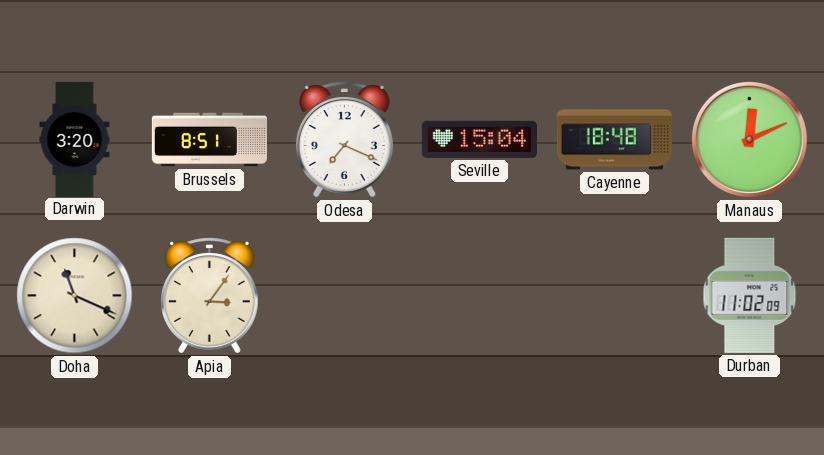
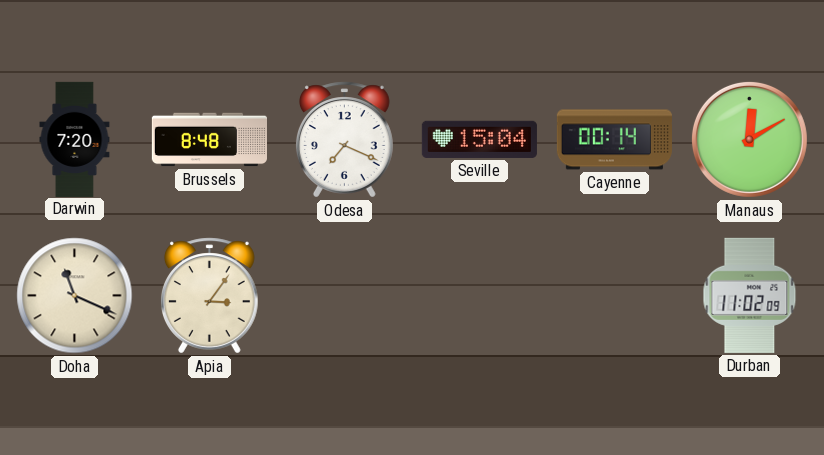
Darwin: 3:20 -> 7:20 (75, 139)
Brussels: 8:51 -> 8:48 (209, 140)
Cayenne: 18:48 -> 00:14 (614, 140)
Manaus: 12:11 -> 12:10 (749, 139)
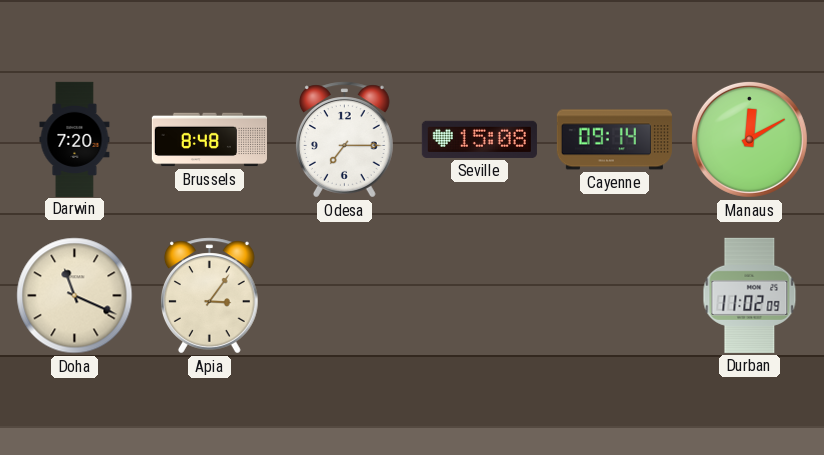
Odesa: 7:19 -> 7:15 (344, 140)
Seville: 15:04 -> 15:08 (479, 139)
Cayenne: 00:14 -> 09:14 (614, 140)
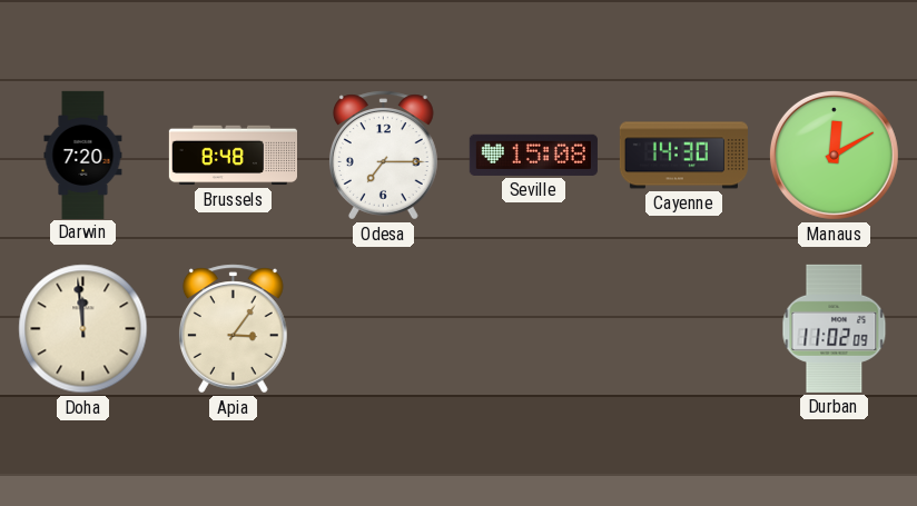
Cayenne: 09:14 -> 14:30 (683, 156)
Doha: 11:19 -> 11:59 (83, 329)
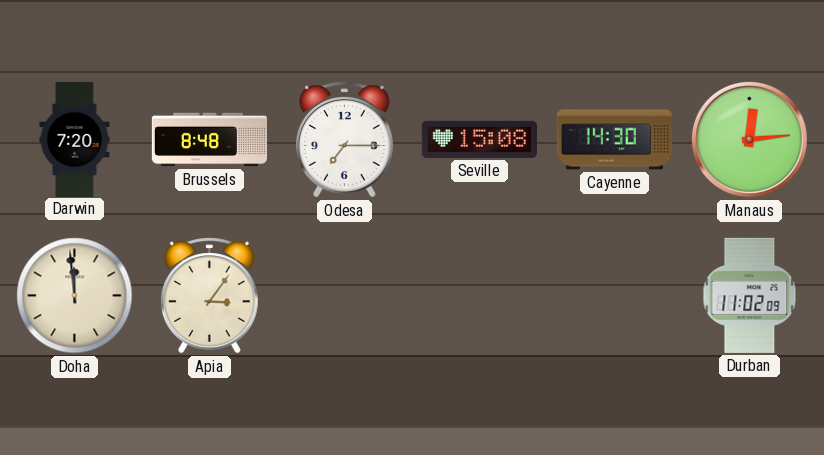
Manaus: 12:10 -> 12:14 (749, 139)
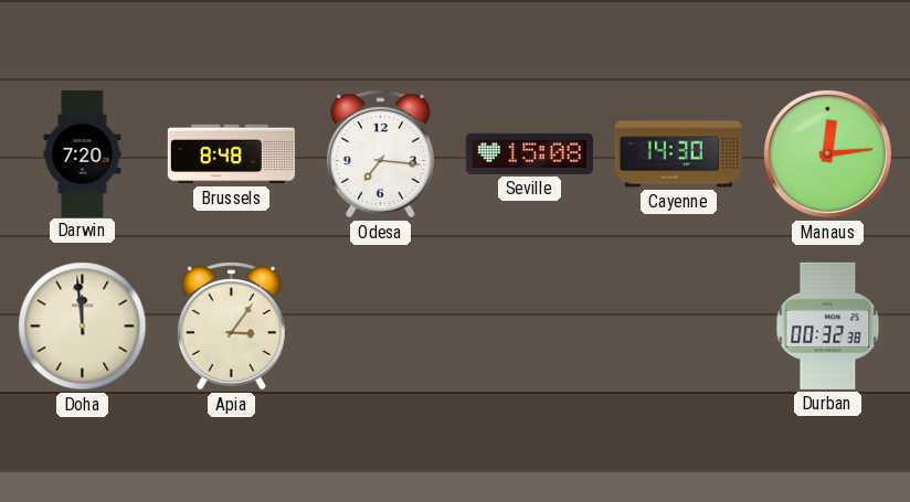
Odesa: 7:15 -> 7:16 (380, 154)
Durban: 11:02 -> 00:32 (828, 325)
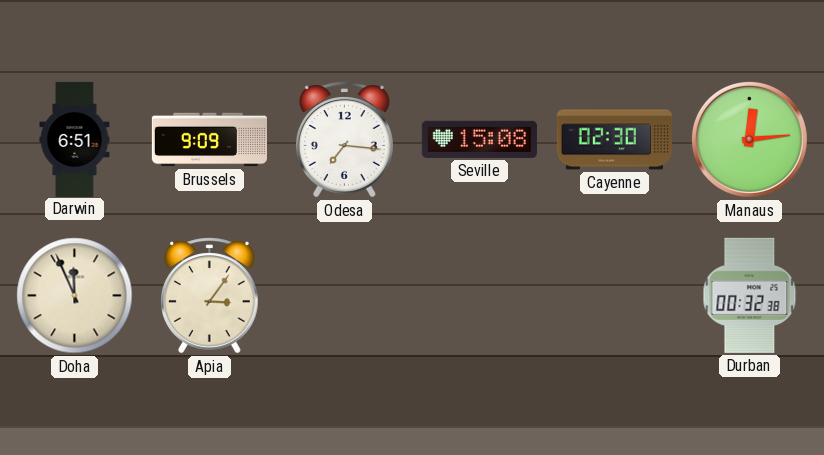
Darwin: 7:20 -> 6:51 (75, 139)
Brussels: 8:48 -> 9:09 (209, 140)
Cayenne: 14:30 -> 02:30 (614, 140)
Doha: 11:59 -> 11:56 (75, 296)
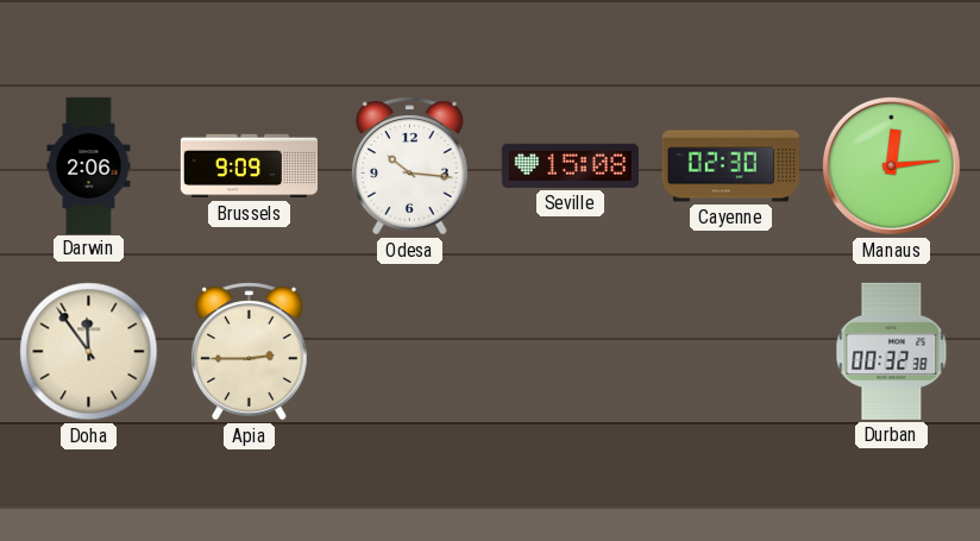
Darwin: 6:51 -> 2:06 (89, 165)
Odesa: 7:16 -> 10:16 (409, 166)
Doha: 11:56 -> 11:54 (89, 352)
Apia: 3:06 -> 2:45 (249, 352)
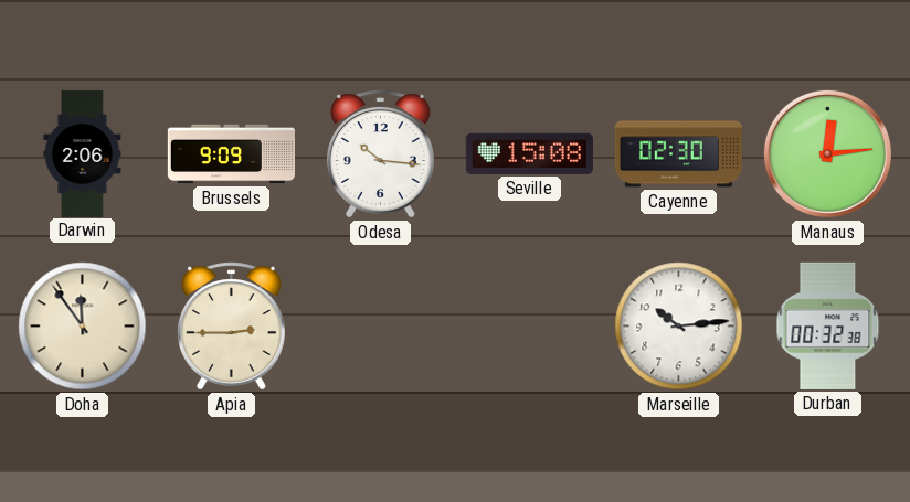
Marseille: none -> 10:14 (679, 327)
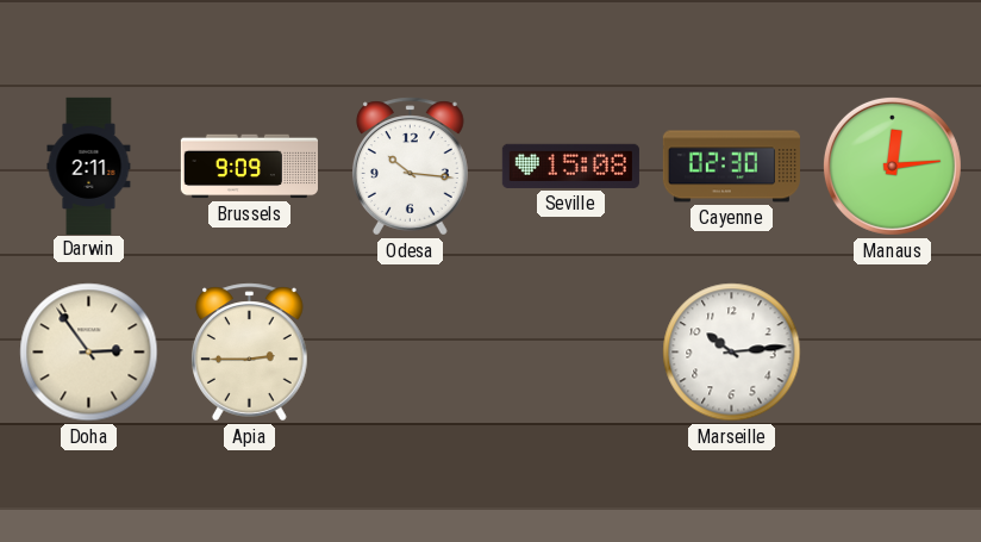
Darwin: 2:06 -> 2:11 (89, 166)
Doha: 11:54 -> 2:54 (89, 353)
Durban: 00:32 -> none (828, 325)
